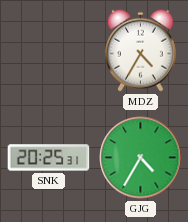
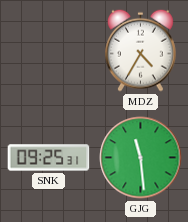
SNK: 20:25 -> 09:25 (49, 158)
GJG: 4:35 -> 11:29 (141, 158)
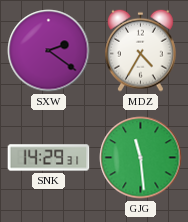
SXW: none -> 2:21 (49, 51)
SNK: 09:25 -> 14:29 (49, 158)
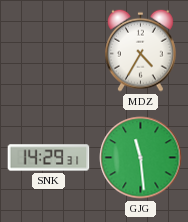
SXW: 2:21 -> none (49, 51)
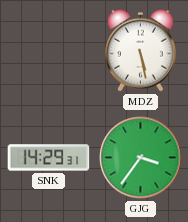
MDZ: 4:35 -> 5:28 (141, 50)
GJG: 11:29 -> 3:36 (141, 158)
